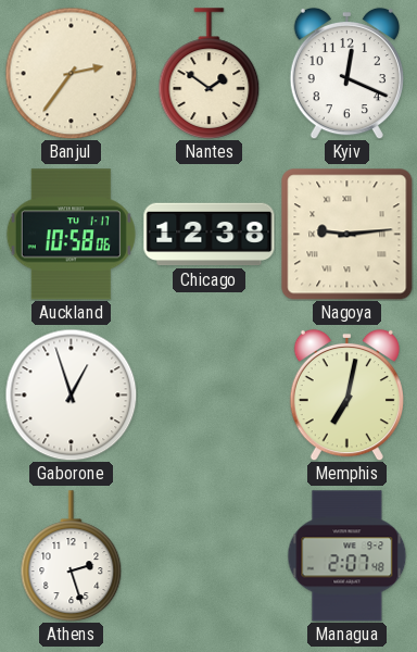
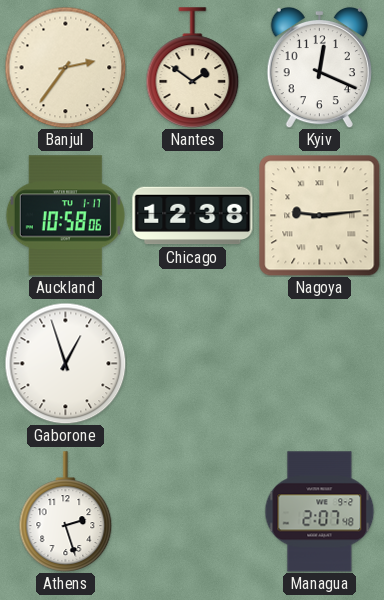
Memphis: 7:02 -> none (346, 394)
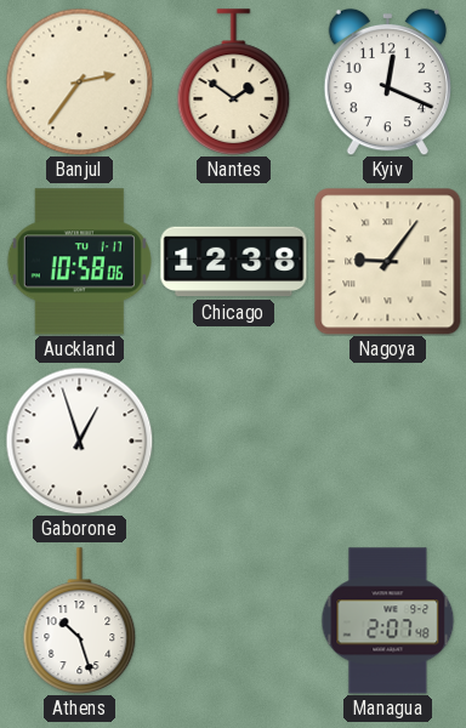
Nagoya: 9:14 -> 9:06 (388, 262)
Athens: 2:27 -> 10:27 (80, 621)
